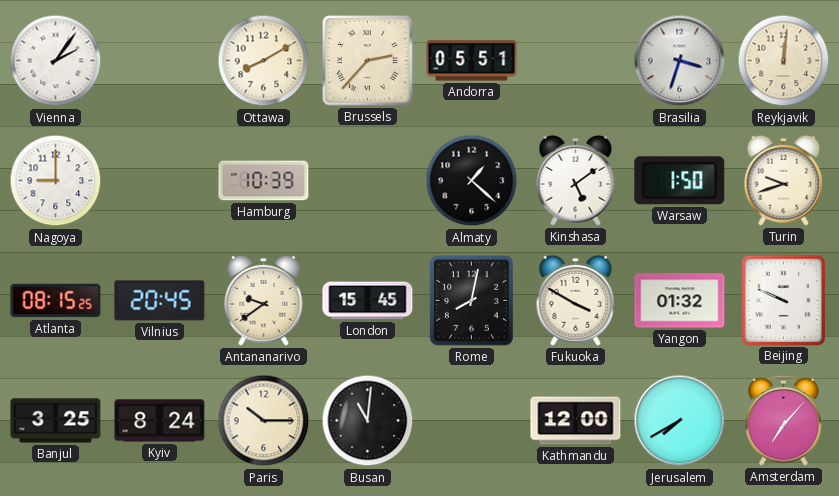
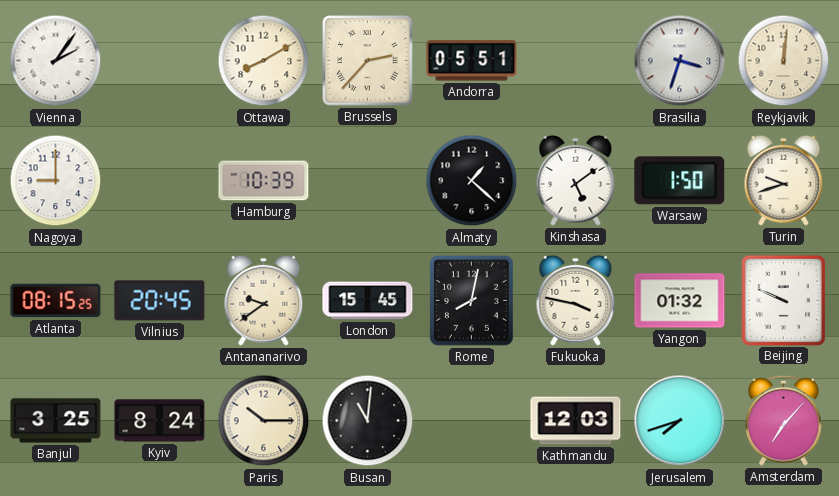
Fukuoka: 3:50 -> 3:47 (576, 300)
Kathmandu: 12:00 -> 12:03 (576, 421)
Jerusalem: 7:40 -> 7:42 (680, 421)
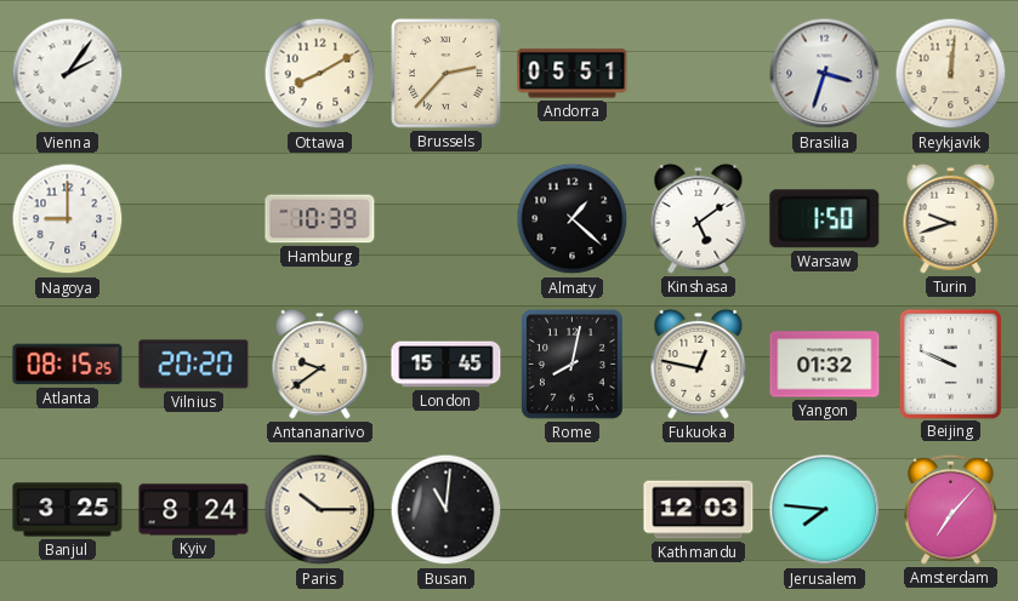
Vilnius: 20:45 -> 20:20 (194, 365)
Fukuoka: 3:47 -> 12:47 (699, 364)
Jerusalem: 7:42 -> 7:46 (825, 510)
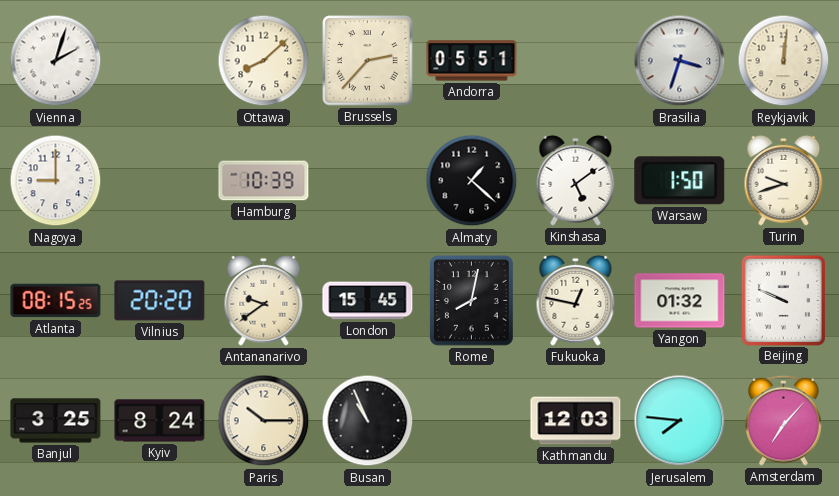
Vienna: 2:06 -> 2:03 (56, 61)
Ottawa: 8:10 -> 8:08 (264, 61)
Busan: 11:01 -> 10:56 (368, 421)
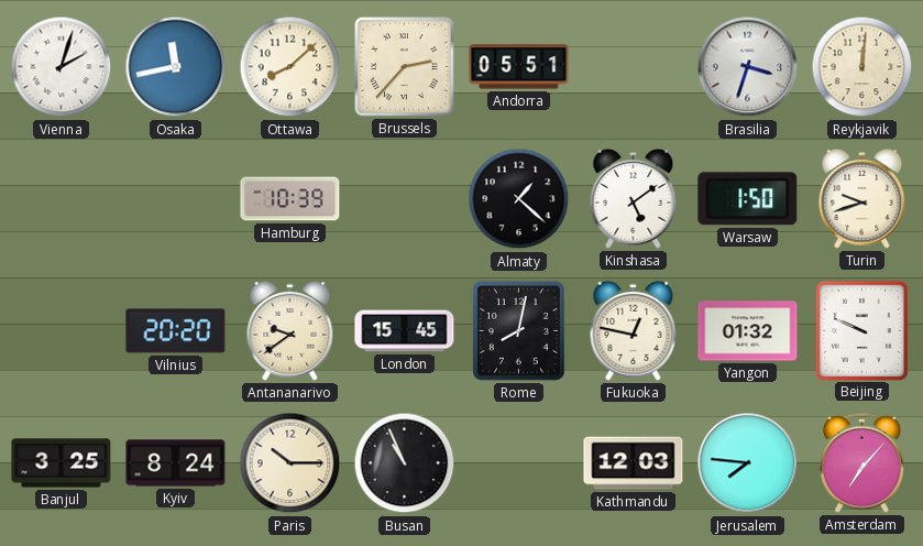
Osaka: none -> 11:43 (176, 67)
Nagoya: 9:00 -> none (56, 181)
Atlanta: 08:15 -> none (56, 301)
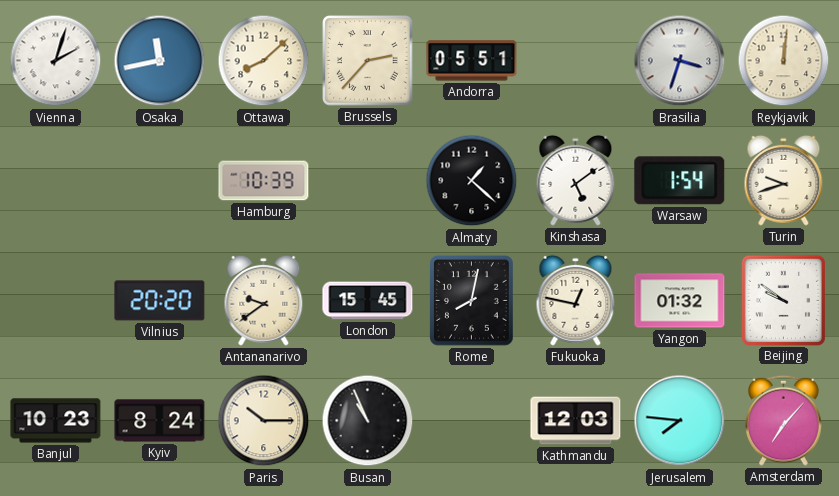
Warsaw: 1:50 -> 1:54 (680, 181)
Beijing: 9:49 -> 9:51 (783, 300)
Banjul: 3:25 -> 10:23 (56, 421)
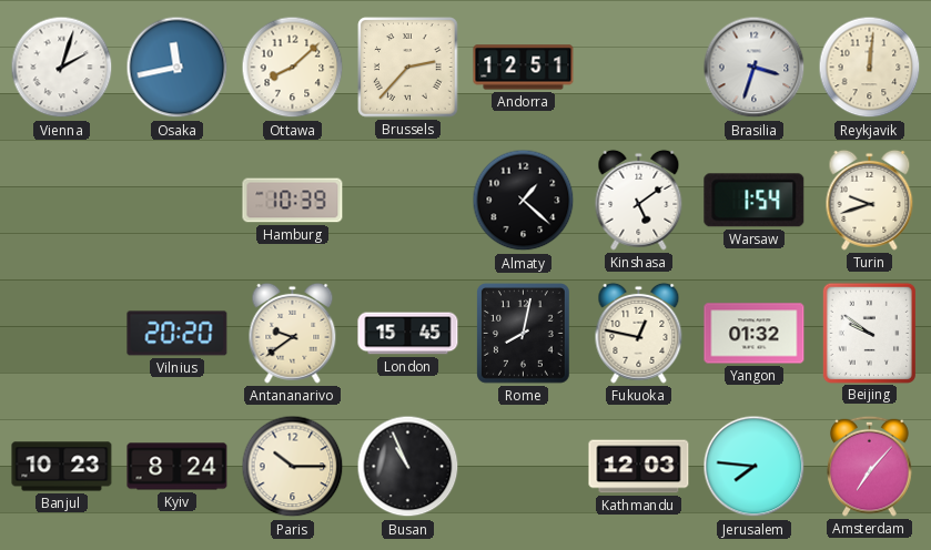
Andorra: 05:51 -> 12:51 (524, 68)
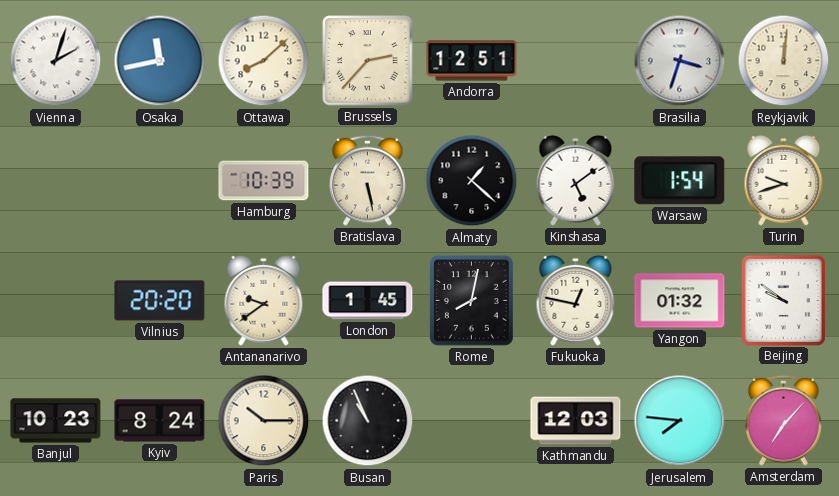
Bratislava: none -> 5:28 (368, 180)
London: 15:45 -> 1:45 (368, 301)
